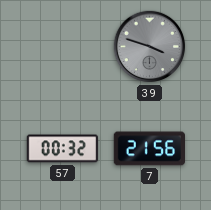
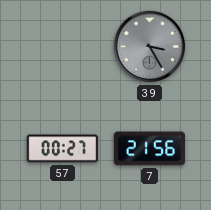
39: 3:48 -> 3:25 (150, 47)
57: 00:32 -> 00:27 (62, 149)
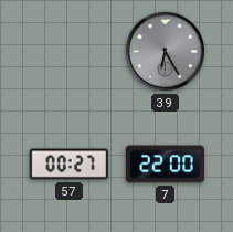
39: 3:25 -> 6:25 (166, 52)
7: 21:56 -> 22:00 (165, 165)
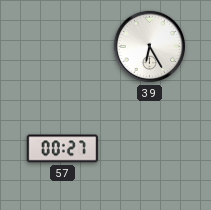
39 dial: grey -> white (150, 47)
7: 22:00 -> none (165, 165)
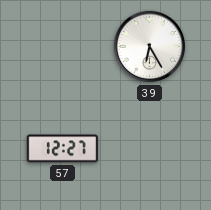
57: 00:27 -> 12:27 (62, 149)
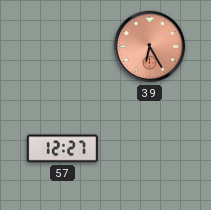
39 dial: white -> salmon (150, 47)
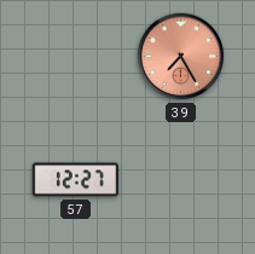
39: 6:25 -> 7:25 (181, 57)
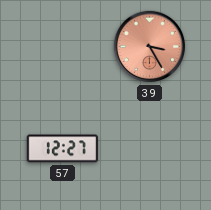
39: 7:25 -> 3:25 (150, 47)
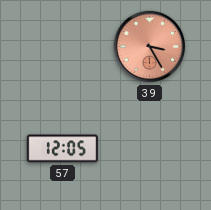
57: 12:27 -> 12:05 (62, 149)
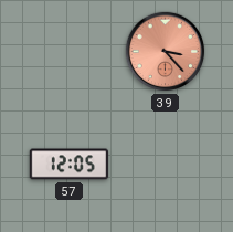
39: 3:25 -> 3:23 (166, 52)
